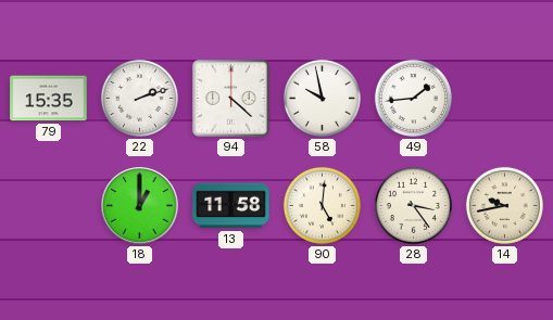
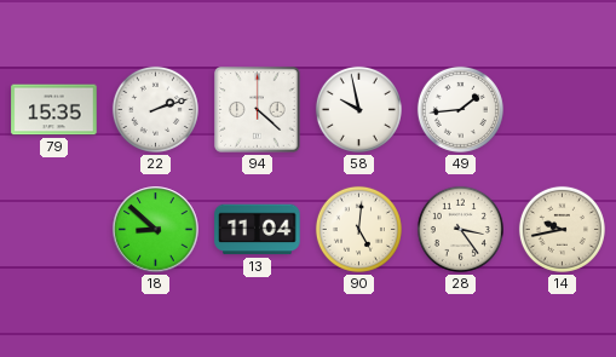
18: 1:00 -> 8:52 (156, 230)
13: 11:58 -> 11:04 (258, 230)
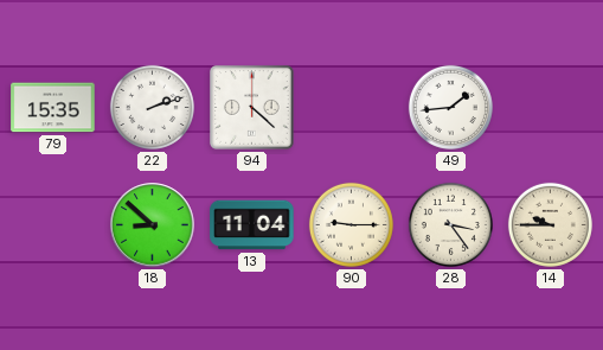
58: 9:58 -> none (358, 109)
90: 5:01 -> 9:15 (351, 224)
14: 9:43 -> 9:45 (550, 224)
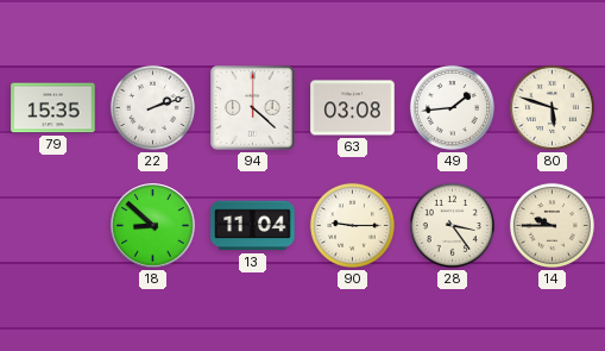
63: none -> 03:08 (353, 108)
80: none -> 5:48 (552, 107)
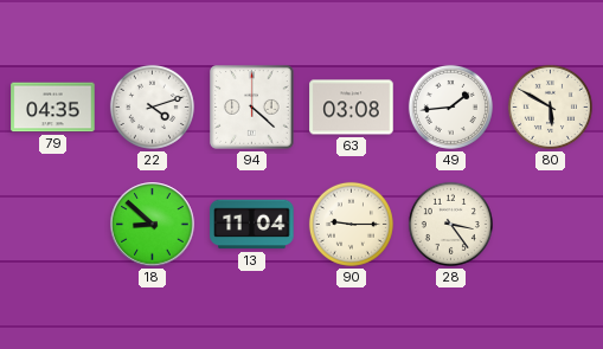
79: 15:35 -> 04:35 (53, 108)
22: 2:12 -> 4:12 (152, 106)
80: 5:48 -> 5:50 (550, 106)
14: 9:45 -> none (552, 225)
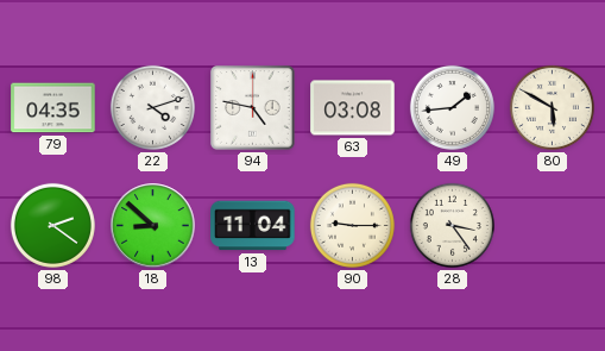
94: 4:22 -> 4:47 (253, 108)
98: none -> 2:21 (52, 225)
